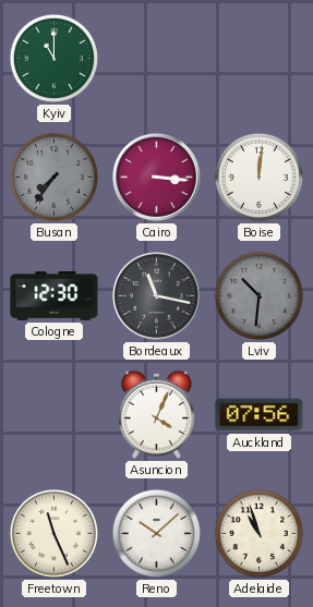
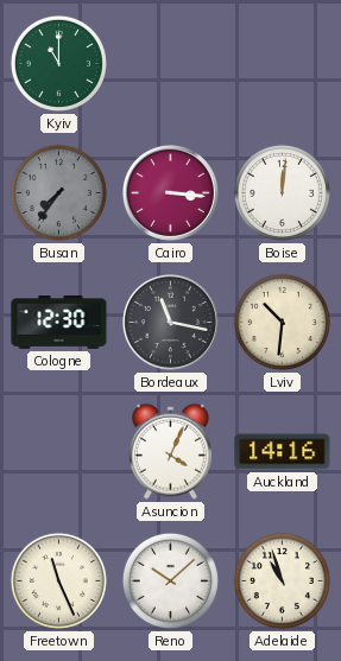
Lviv dial: grey -> cream (282, 322)
Auckland: 07:56 -> 14:16 (283, 452)
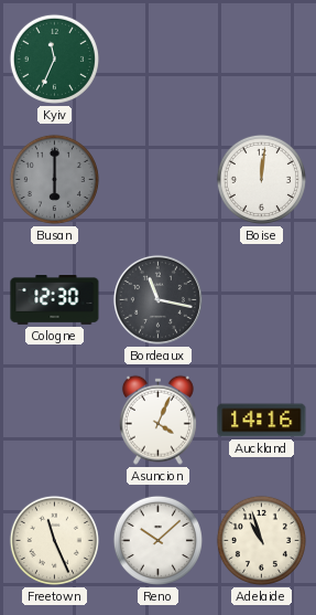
Kyiv: 11:00 -> 11:34 (54, 59)
Busan: 7:36 -> 6:00 (54, 179)
Cairo: 3:16 -> none (170, 192)
Lviv: 10:31 -> none (282, 322)
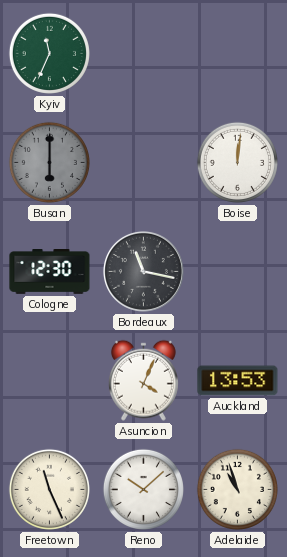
Auckland: 14:16 -> 13:53 (238, 381)
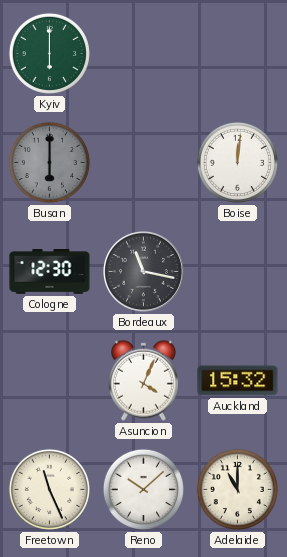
Kyiv: 11:34 -> 6:00 (49, 53)
Auckland: 13:53 -> 15:32 (238, 381)
Adelaide: 10:57 -> 11:00 (237, 489)
